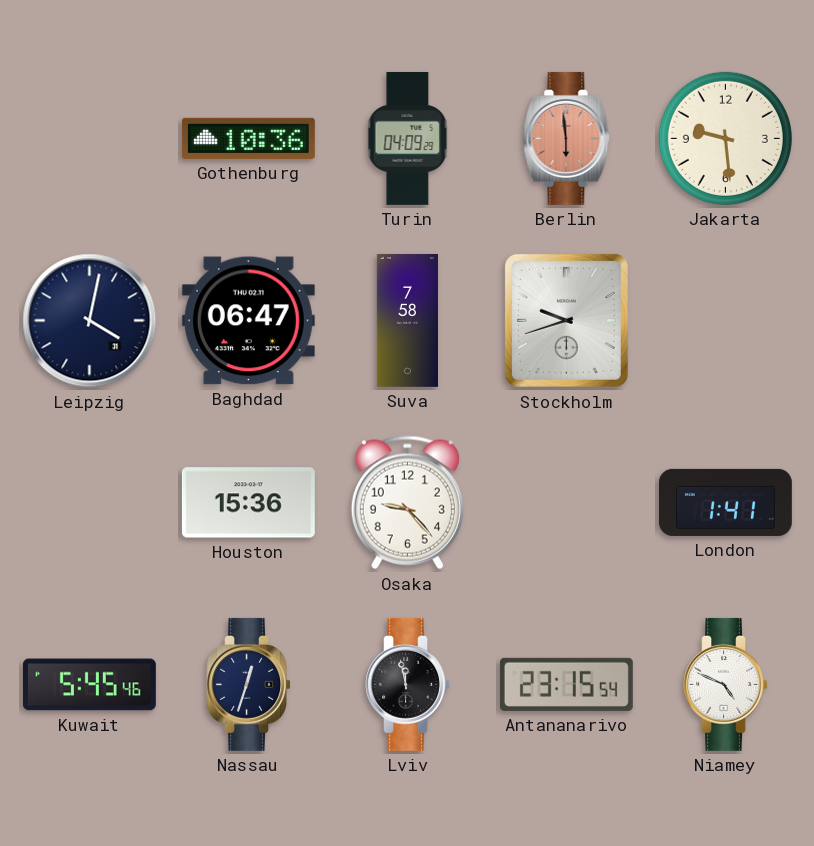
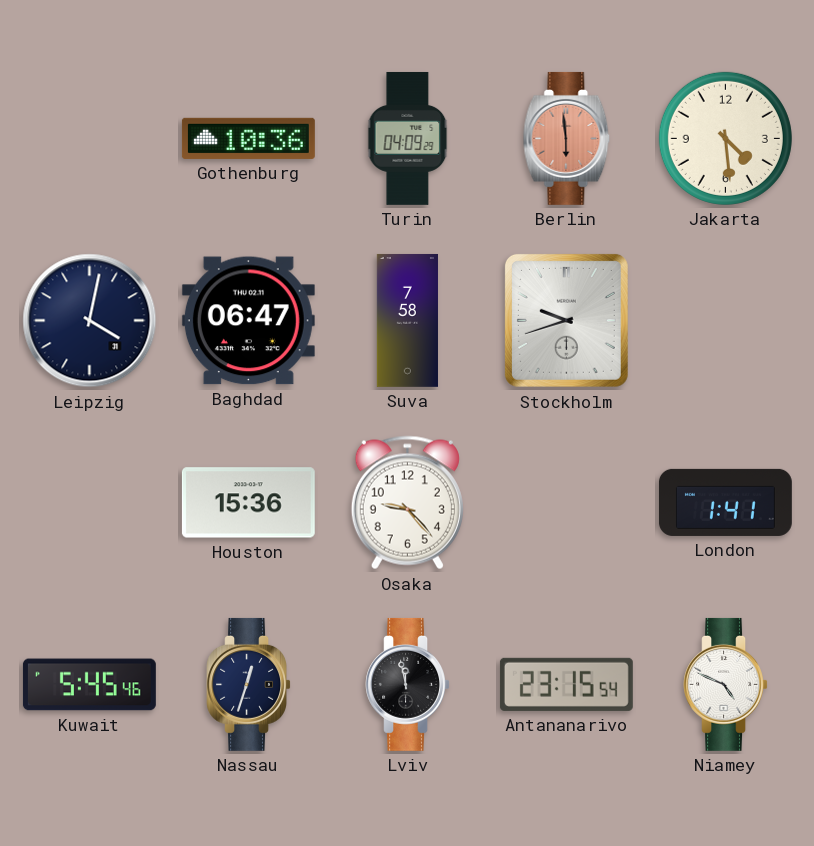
Jakarta: 9:29 -> 4:29 (725, 138)
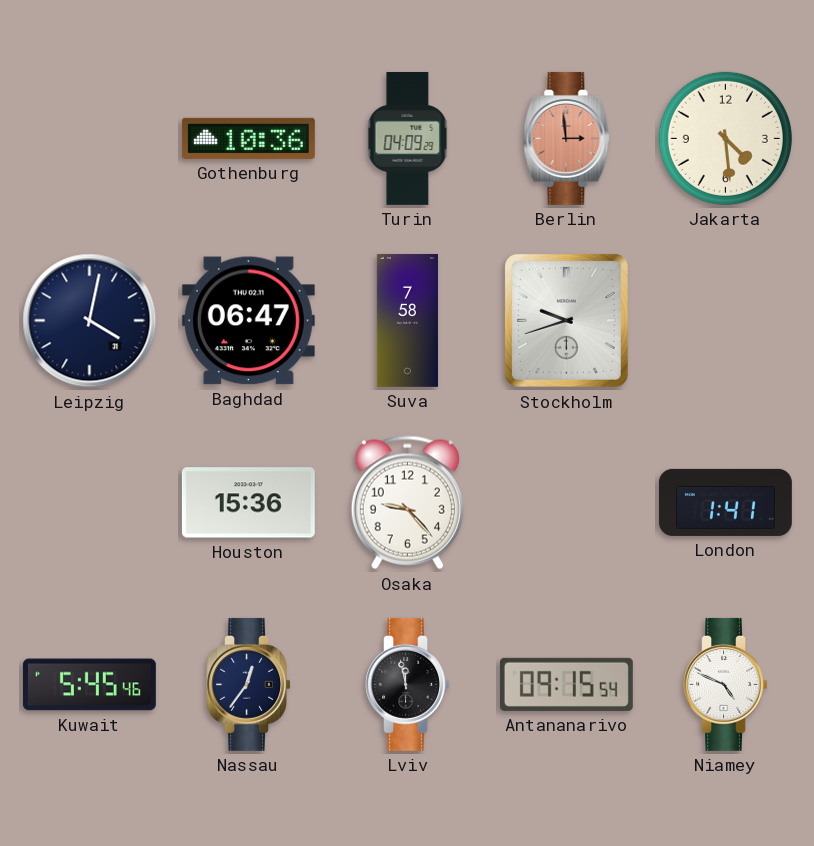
Berlin: 5:59 -> 2:59 (567, 138)
Nassau: 12:33 -> 12:36 (248, 684)
Antananarivo: 23:15 -> 09:15 (566, 684)
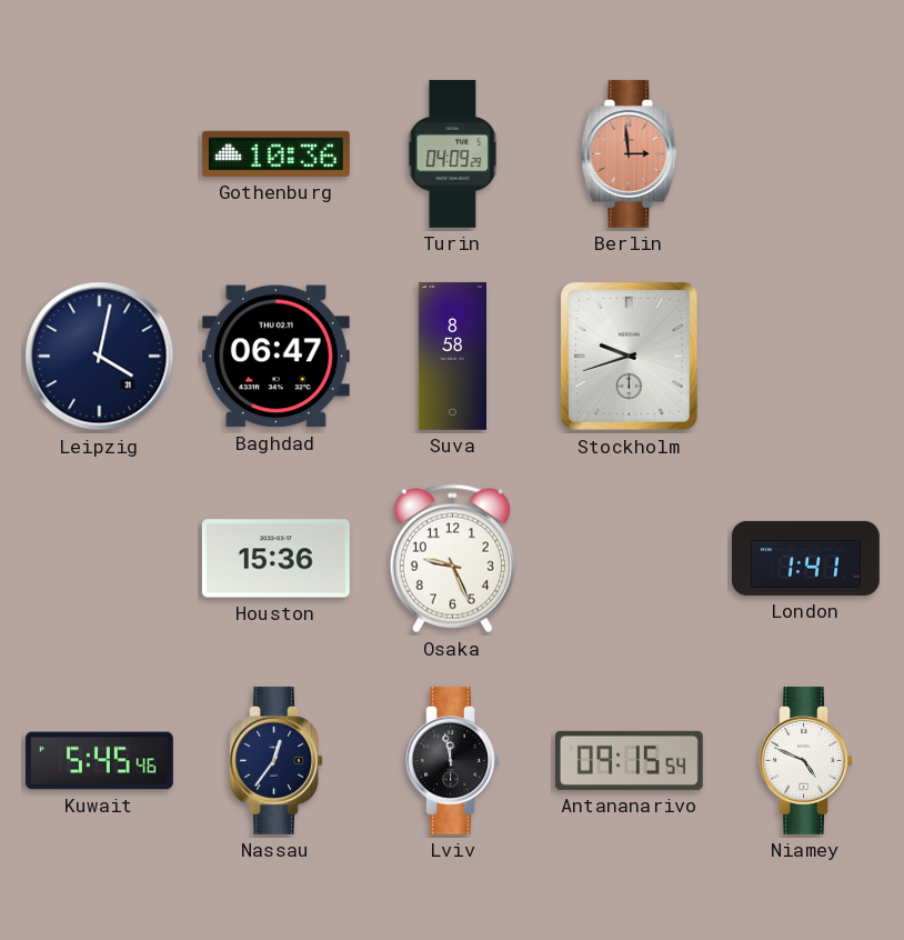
Jakarta: 4:29 -> none (725, 138)
Suva: 7:58 -> 8:58 (452, 356)
Osaka: 9:23 -> 9:26 (452, 559)
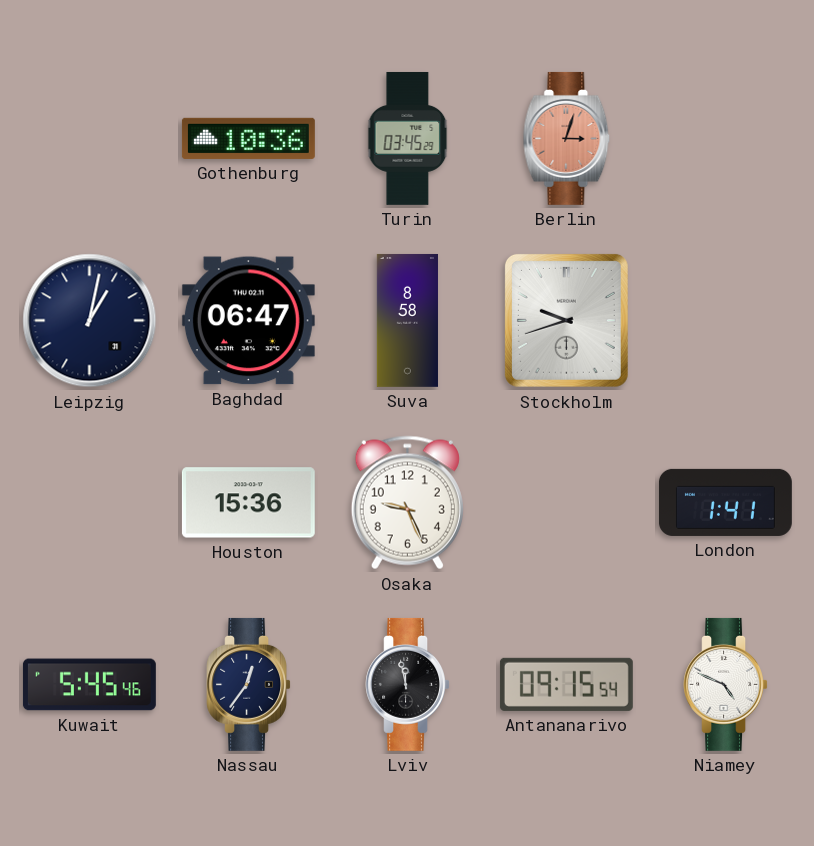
Turin: 04:09 -> 03:45 (408, 138)
Berlin: 2:59 -> 3:03 (567, 138)
Leipzig: 4:02 -> 1:02 (90, 321)
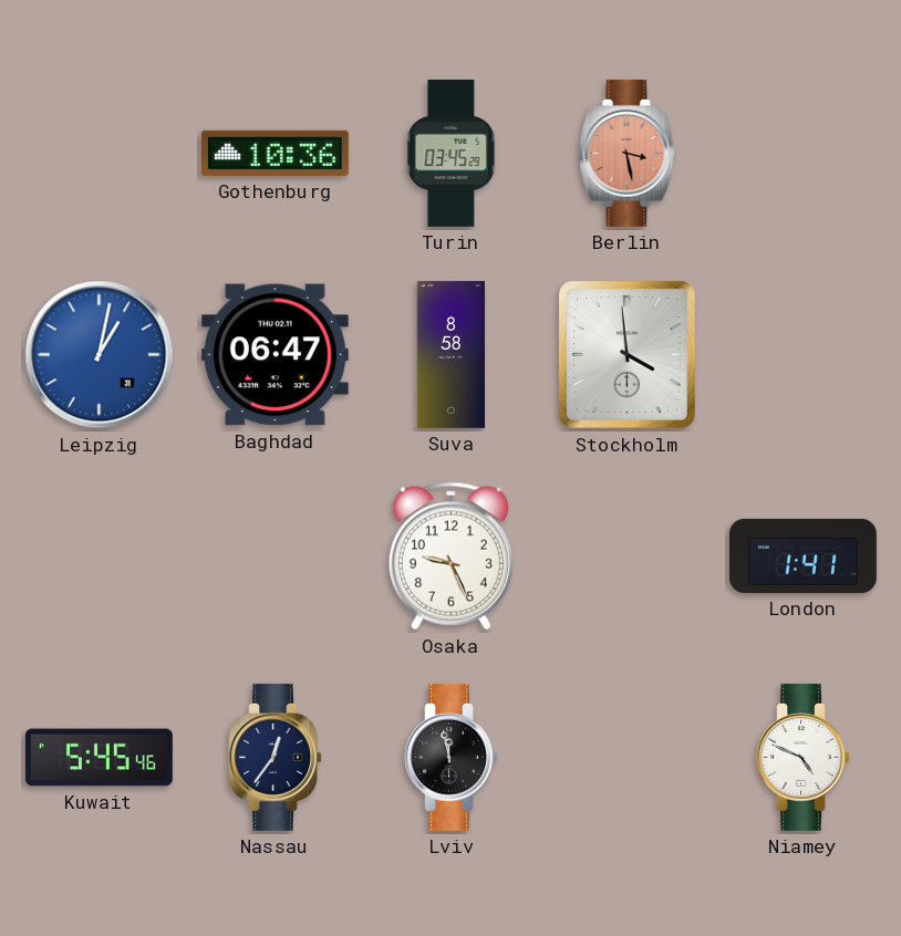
Berlin: 3:03 -> 3:28 (628, 153)
Leipzig dial: navy -> blue (100, 355)
Stockholm: 9:42 -> 3:59 (626, 354)
Houston: 15:36 -> none (248, 503)
Antananarivo: 09:15 -> none (566, 684)
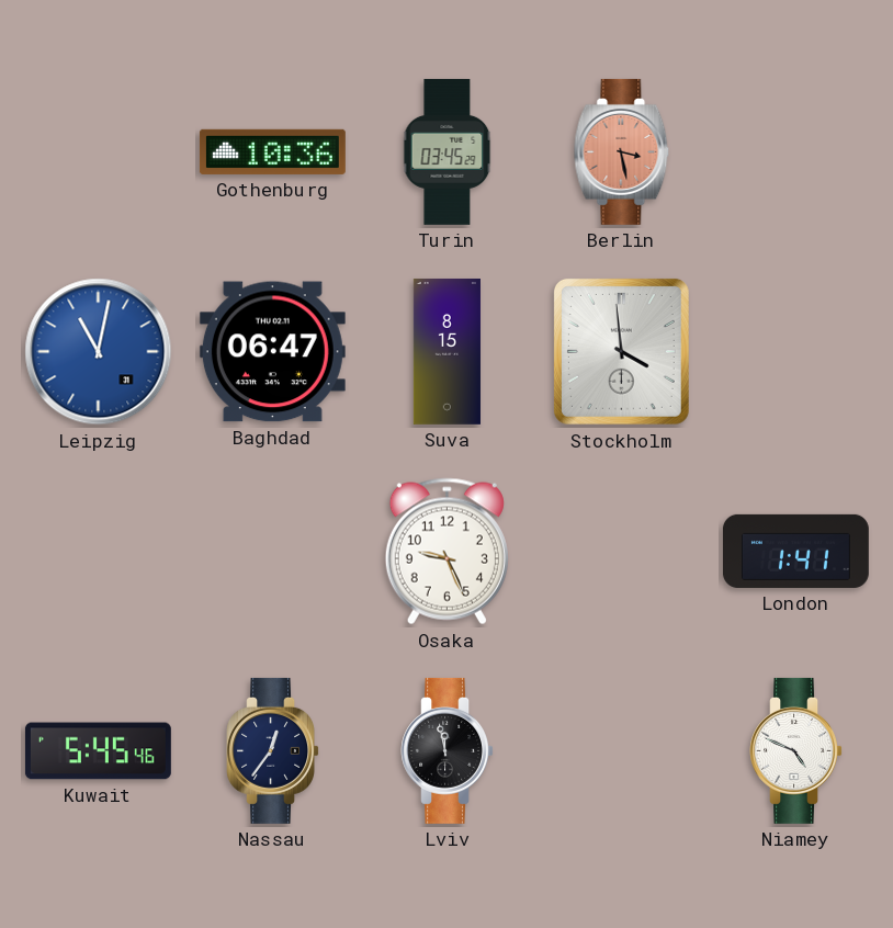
Leipzig: 1:02 -> 11:02 (99, 352)
Suva: 8:58 -> 8:15 (446, 351)
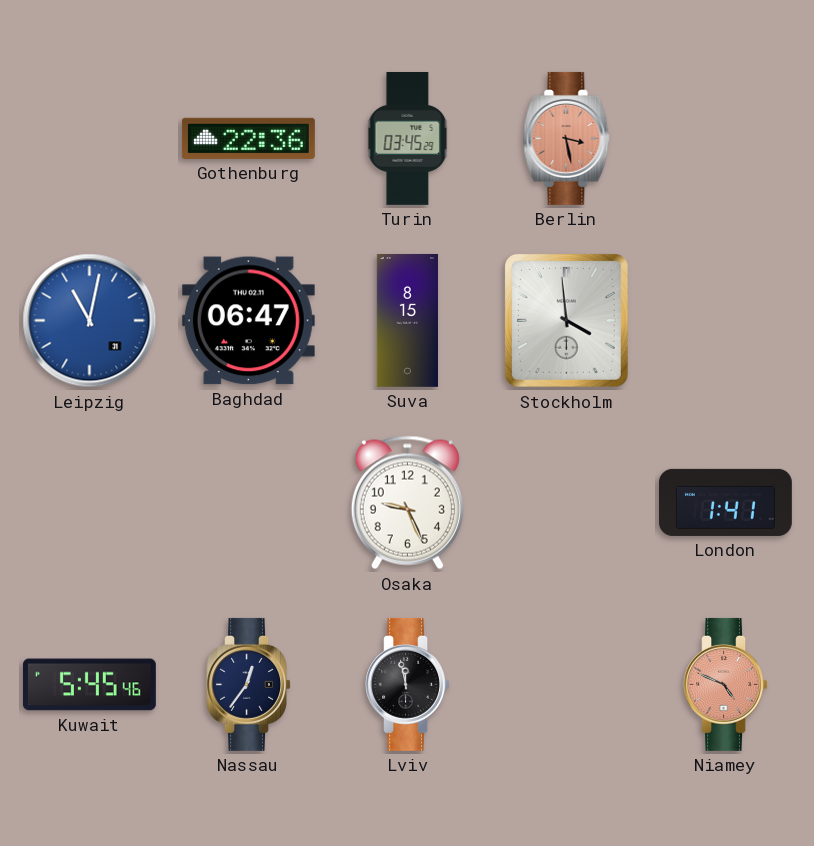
Gothenburg: 10:36 -> 22:36 (248, 138)
Niamey dial: white -> salmon (725, 684)
